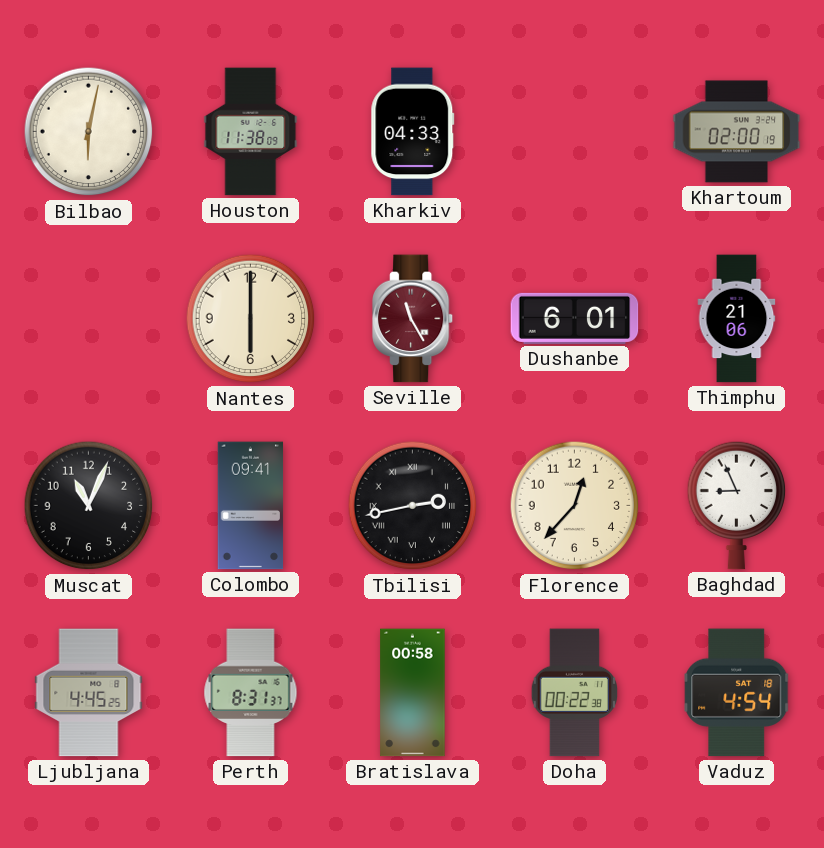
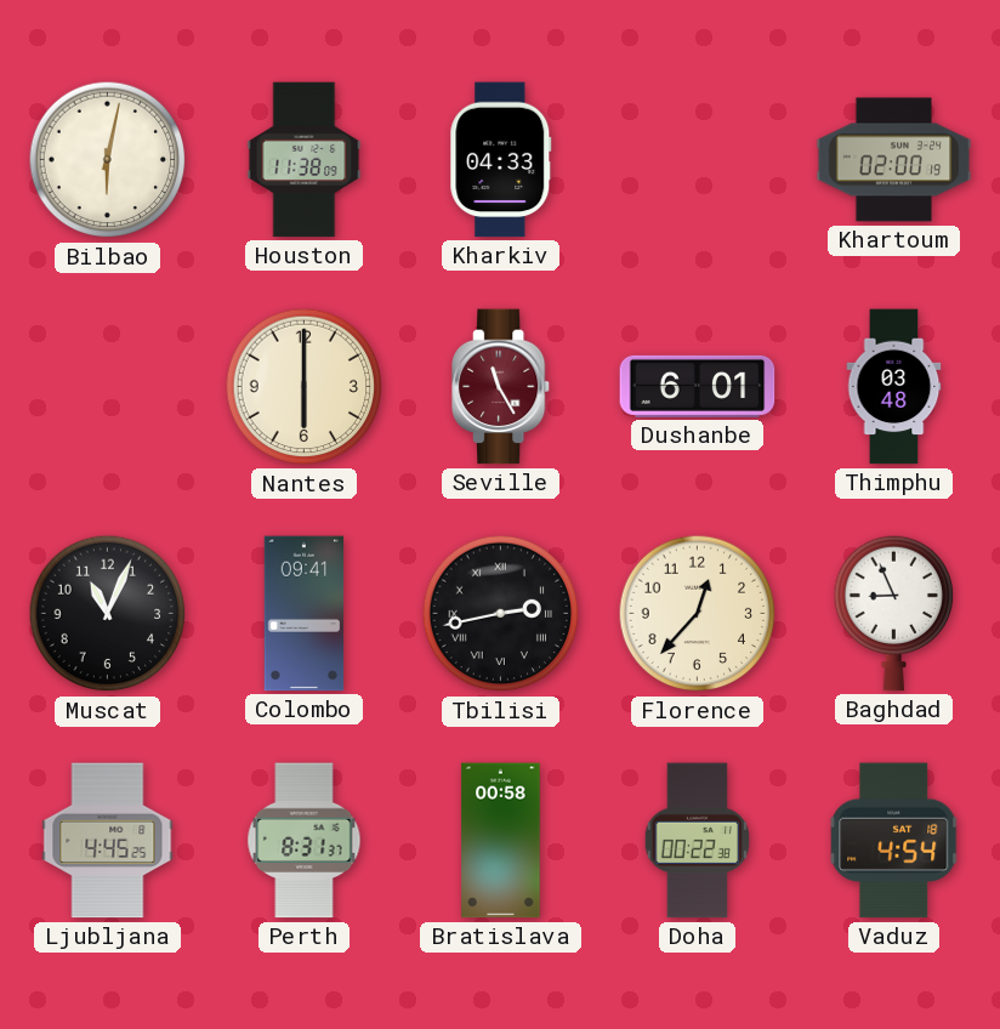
Thimphu: 21:06 -> 03:48 (894, 387)
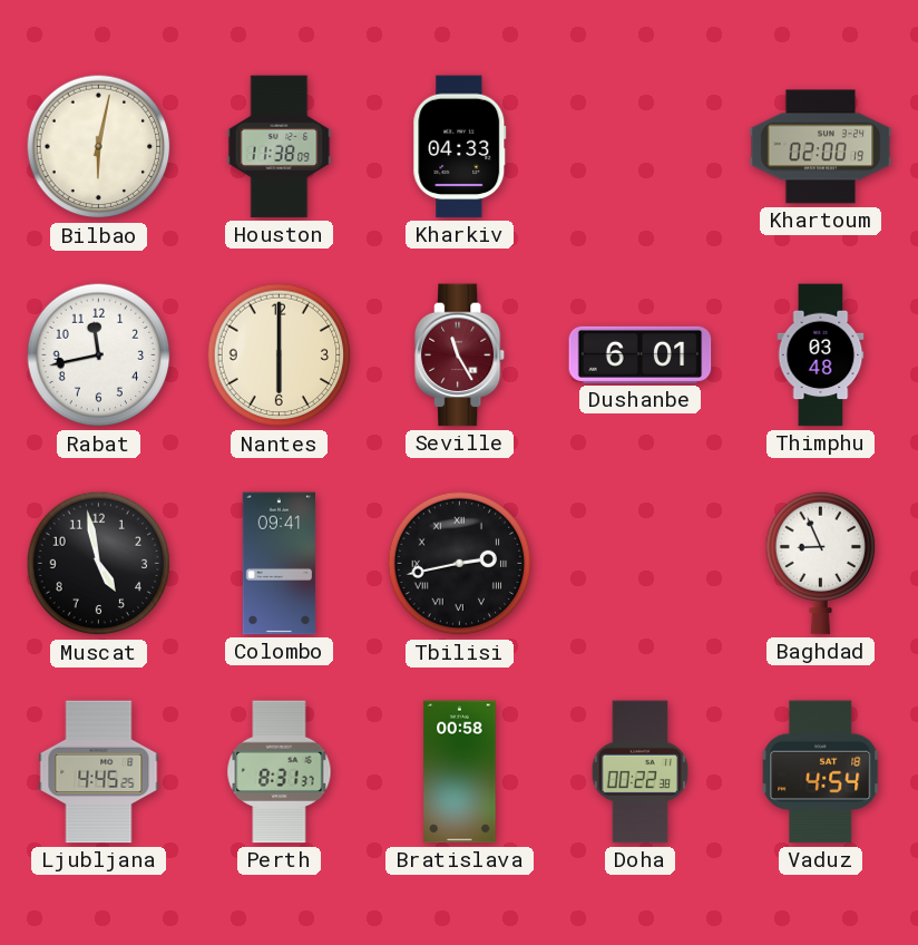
Rabat: none -> 11:43 (99, 355)
Muscat: 11:04 -> 4:58 (99, 564)
Florence: 12:37 -> none (698, 614)
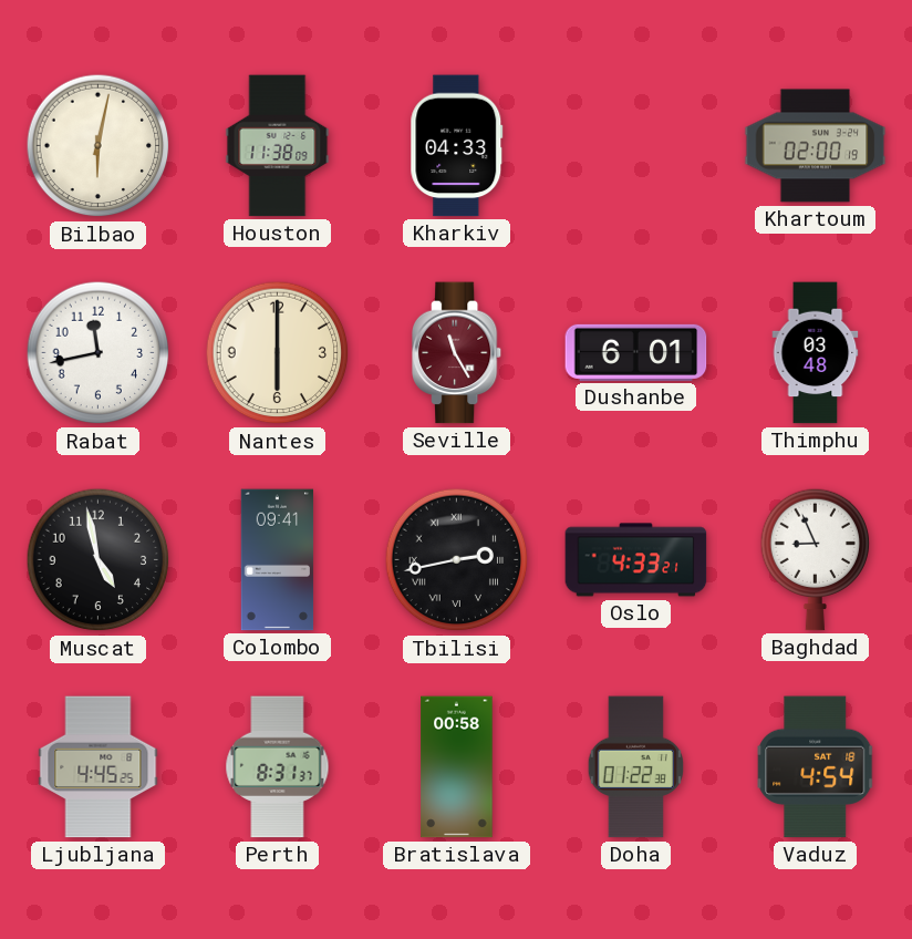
Oslo: none -> 4:33 (636, 560)
Doha: 00:22 -> 01:22 (635, 767)
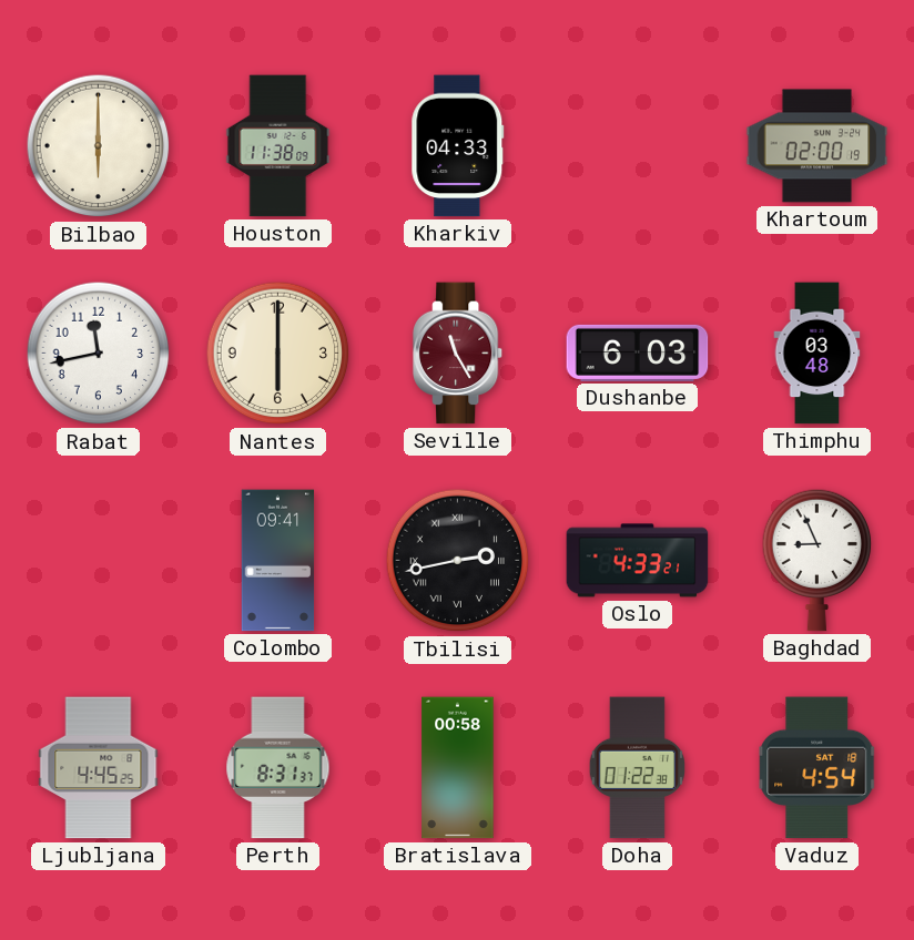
Bilbao: 6:02 -> 6:00 (99, 146)
Dushanbe: 6:01 -> 6:03 (638, 352)
Muscat: 4:58 -> none (99, 560)
